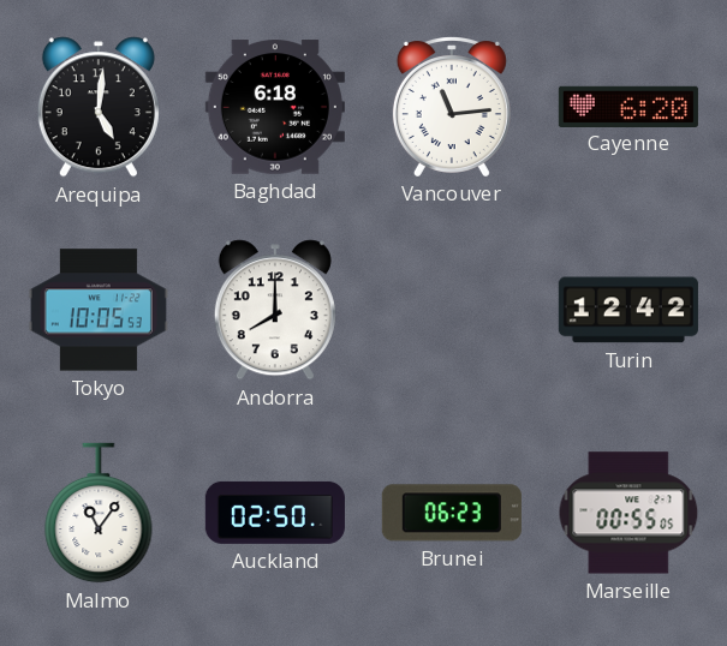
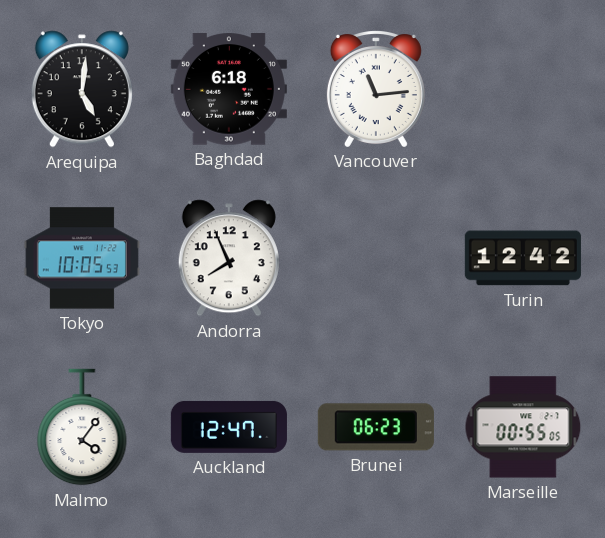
Cayenne: 6:20 -> none (628, 106)
Andorra: 8:00 -> 7:56 (229, 258)
Malmo: 11:06 -> 4:06 (82, 427)
Auckland: 02:50 -> 12:47 (229, 427)
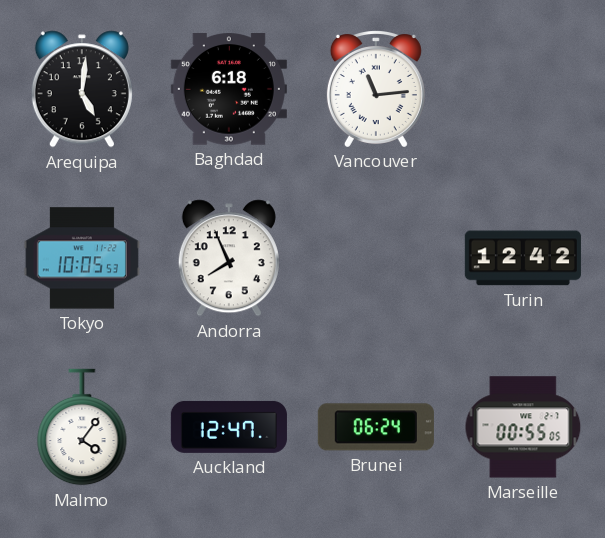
Brunei: 06:23 -> 06:24 (376, 427)
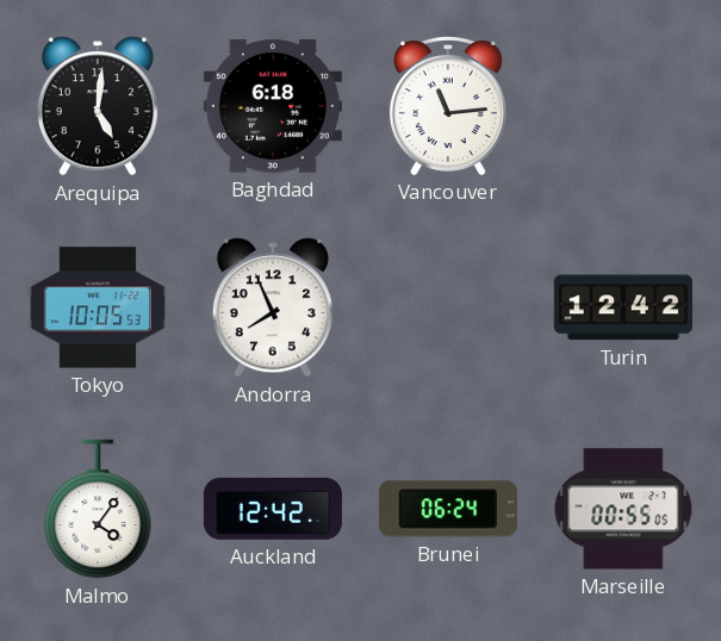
Auckland: 12:47 -> 12:42 (273, 509)
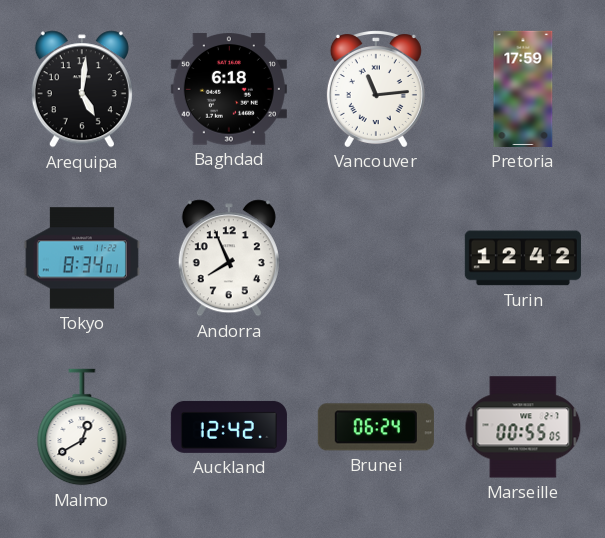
Pretoria: none -> 17:59 (523, 89)
Tokyo: 10:05 -> 8:34 (82, 258)
Malmo: 4:06 -> 12:40 (82, 427)
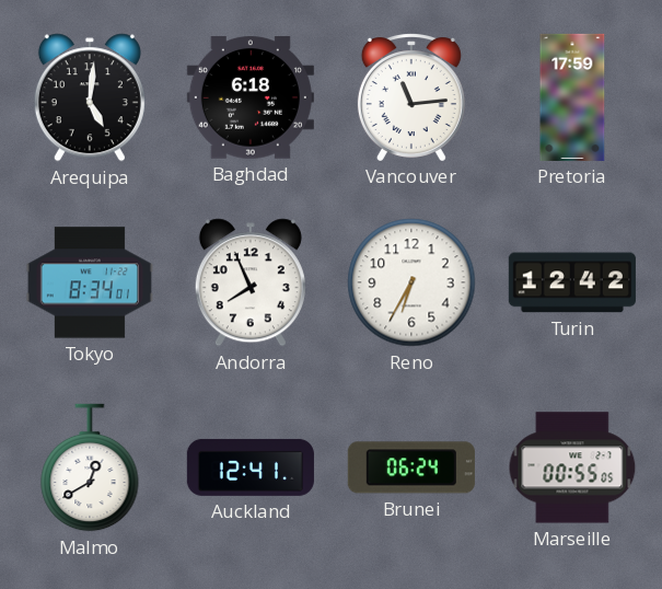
Reno: none -> 6:35 (411, 282)
Auckland: 12:42 -> 12:41 (251, 467)
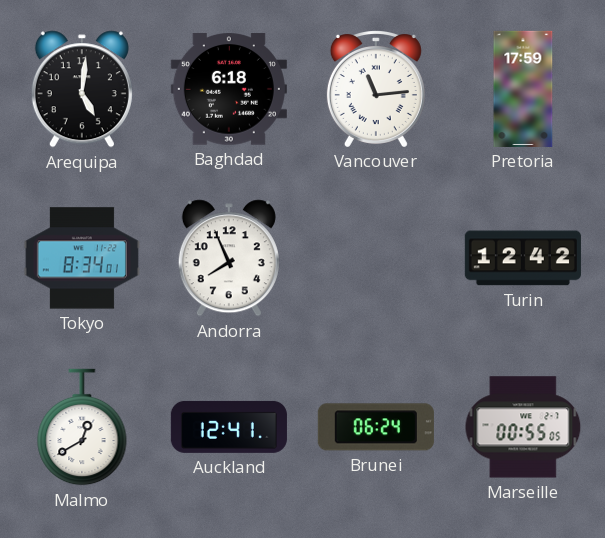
Reno: 6:35 -> none (411, 282)
